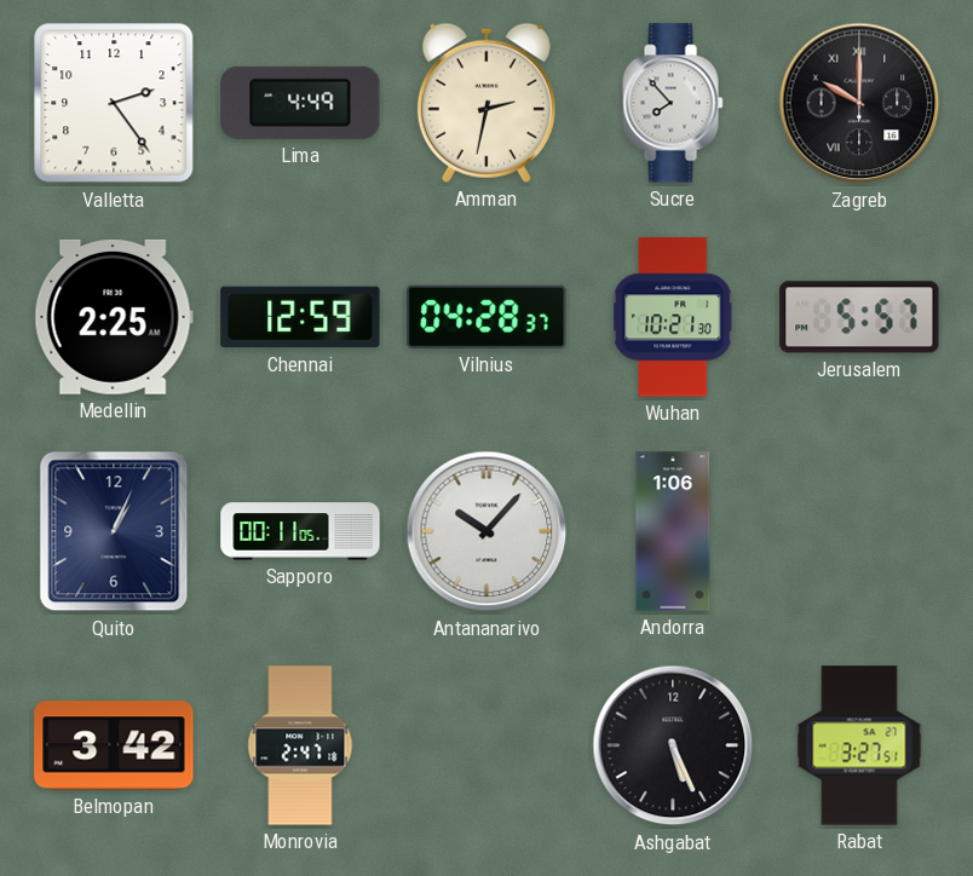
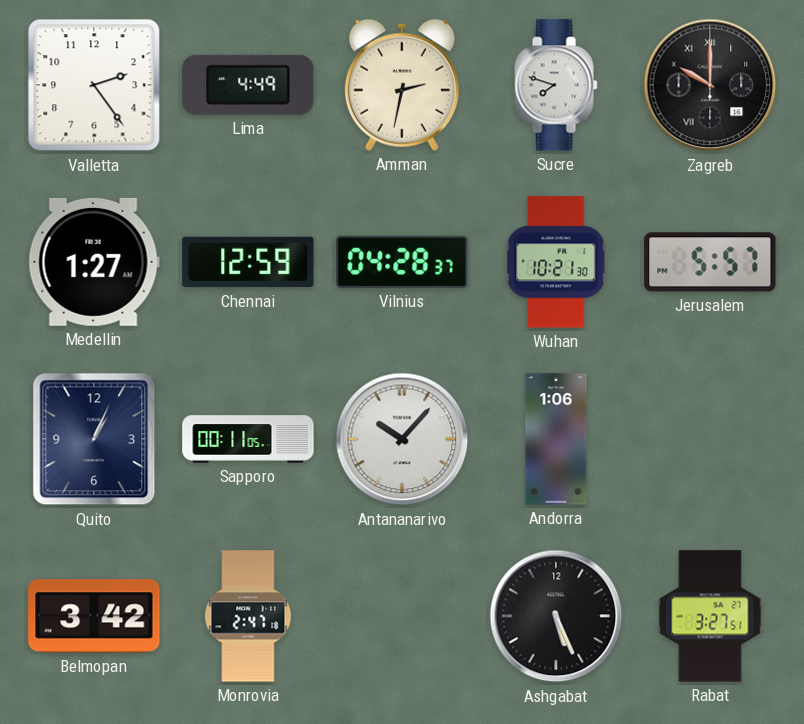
Sucre: 7:53 -> 7:48 (556, 85)
Medellin: 2:25 -> 1:27 (94, 262)
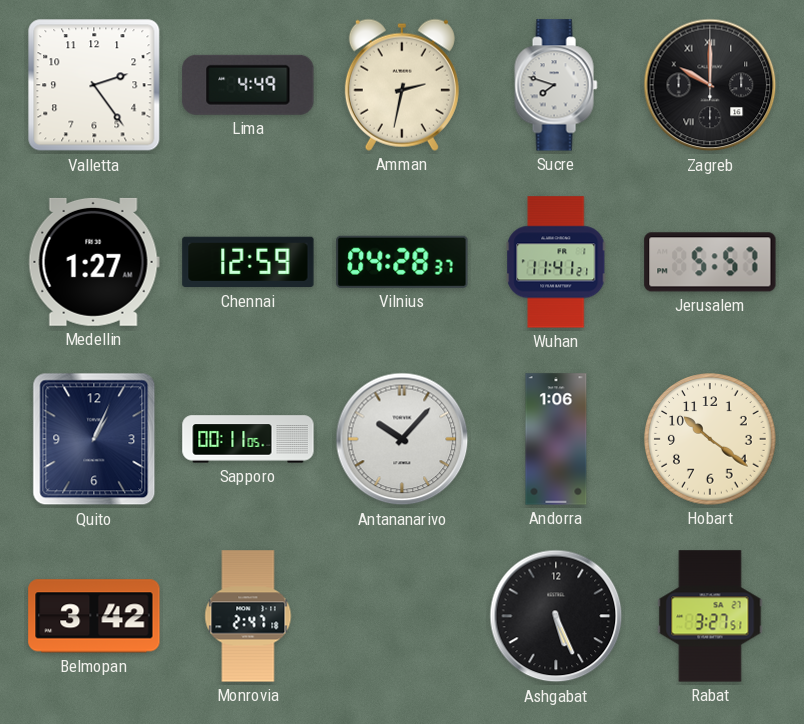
Wuhan: 10:21 -> 11:41 (556, 262)
Hobart: none -> 10:21 (710, 439)
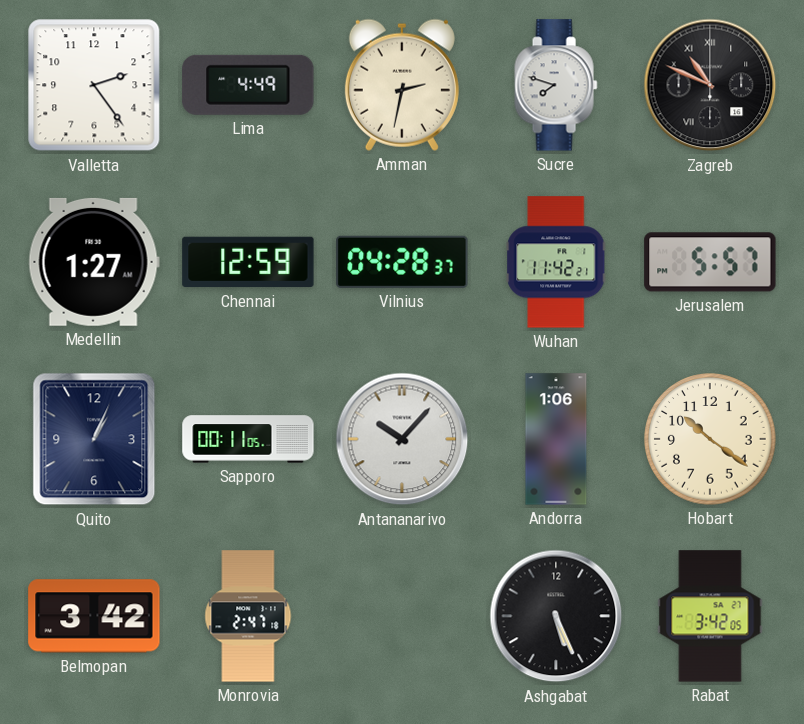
Zagreb: 10:00 -> 10:49 (710, 85)
Wuhan: 11:41 -> 11:42 (556, 262)
Rabat: 3:27 -> 3:42 (710, 616)
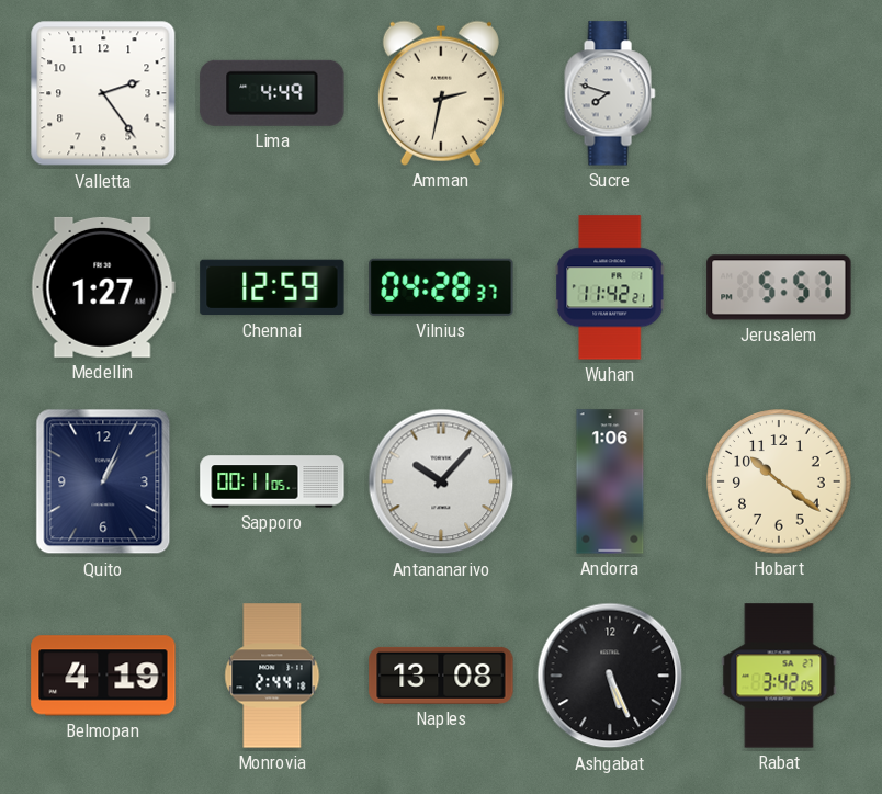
Zagreb: 10:49 -> none (710, 85)
Belmopan: 3:42 -> 4:19 (103, 676)
Monrovia: 2:47 -> 2:44 (272, 676)
Naples: none -> 13:08 (441, 676)
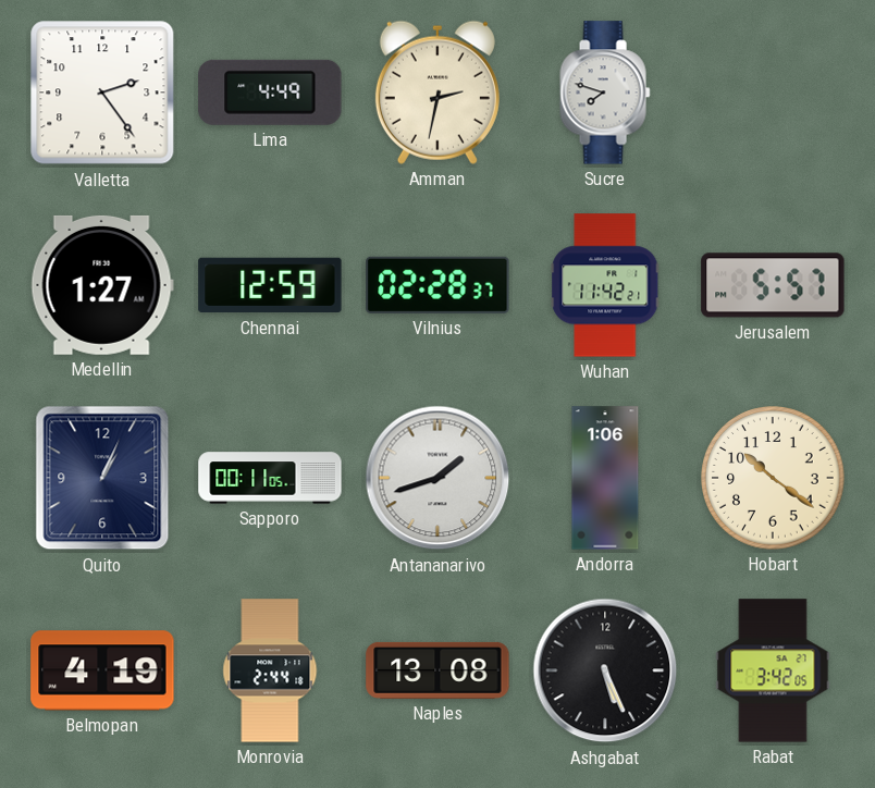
Vilnius: 04:28 -> 02:28 (437, 285)
Antananarivo: 10:07 -> 1:42 (437, 478)
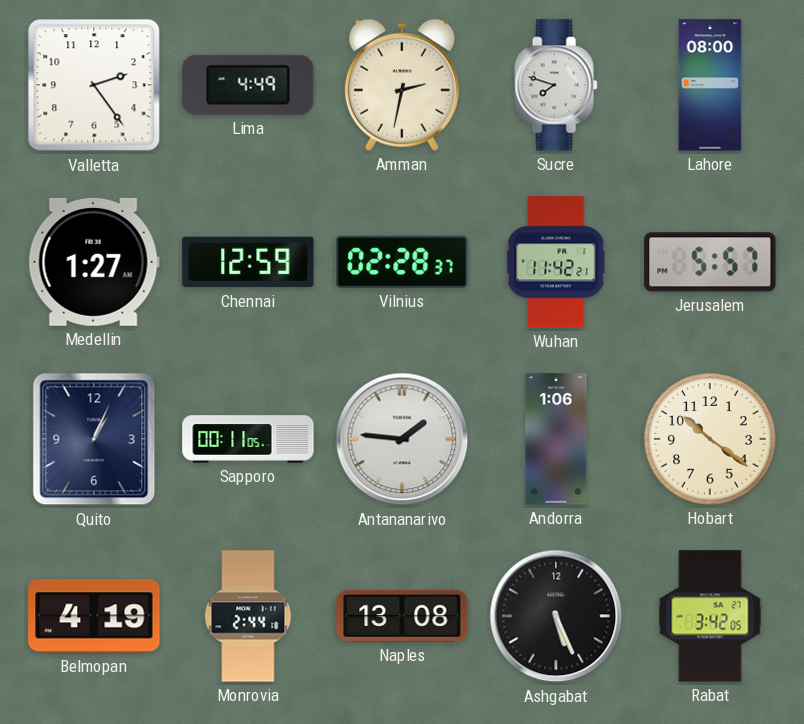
Lahore: none -> 08:00 (710, 85)
Antananarivo: 1:42 -> 1:46 (402, 439)
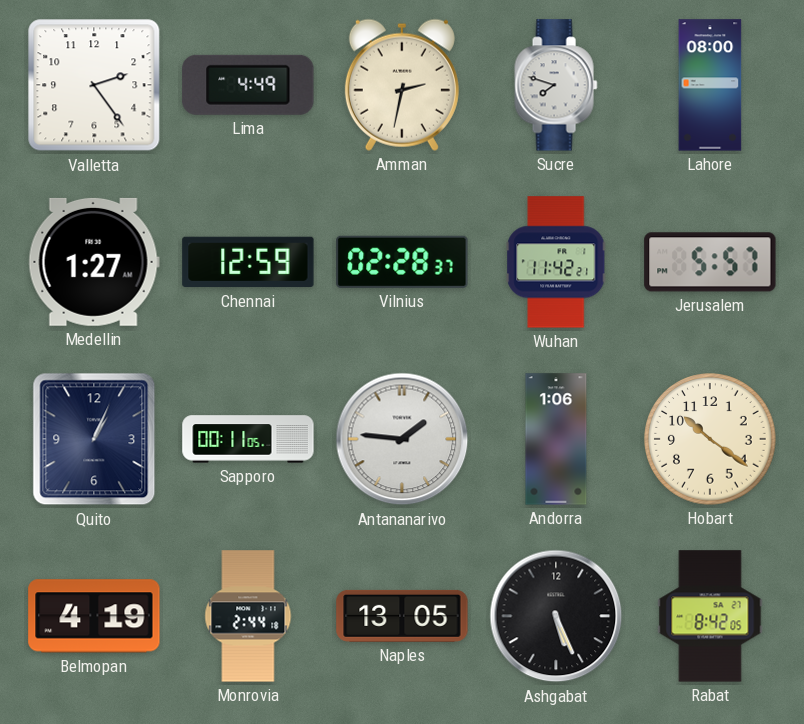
Naples: 13:08 -> 13:05 (402, 616)
Rabat: 3:42 -> 8:42 (710, 616)
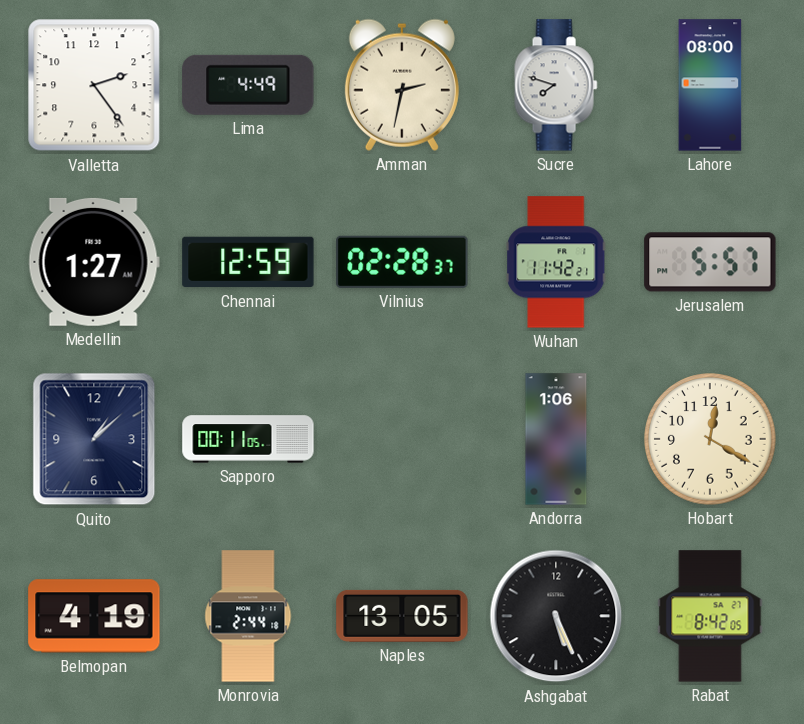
Quito: 1:04 -> 1:08 (94, 439)
Antananarivo: 1:46 -> none (402, 439)
Hobart: 10:21 -> 12:20 (710, 439)
